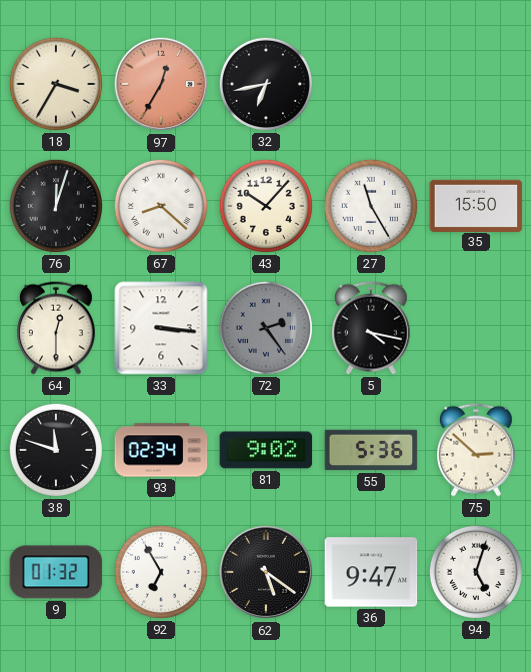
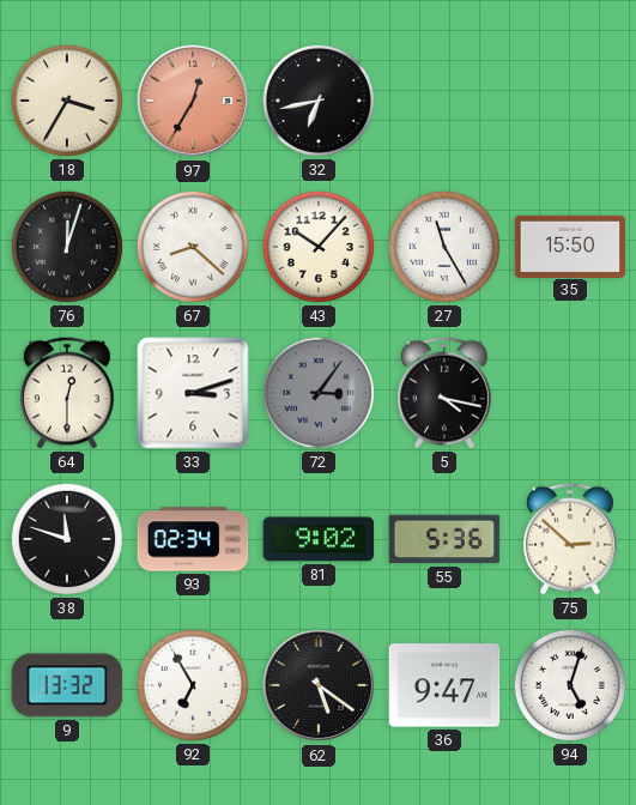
33: 3:16 -> 3:12 (193, 393)
72: 2:24 -> 3:06 (319, 393)
9: 01:32 -> 13:32 (67, 685)
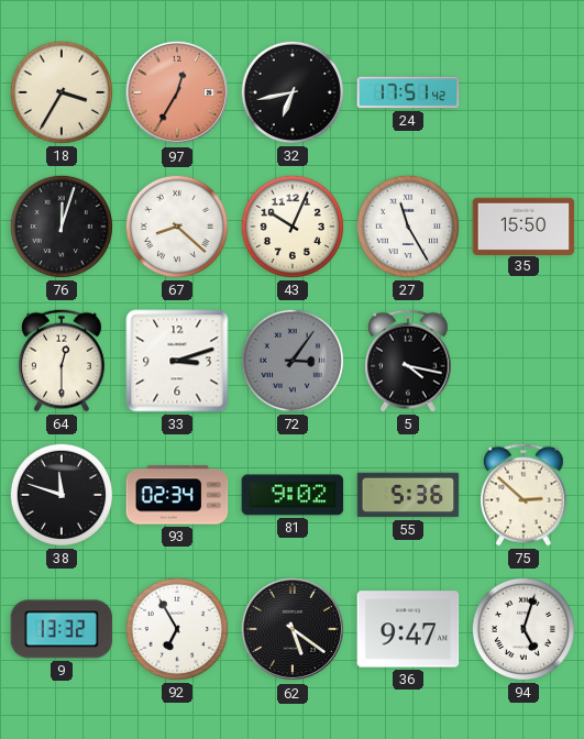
24: none -> 17:51 (408, 92)
43: 10:07 -> 10:04 (293, 227)
